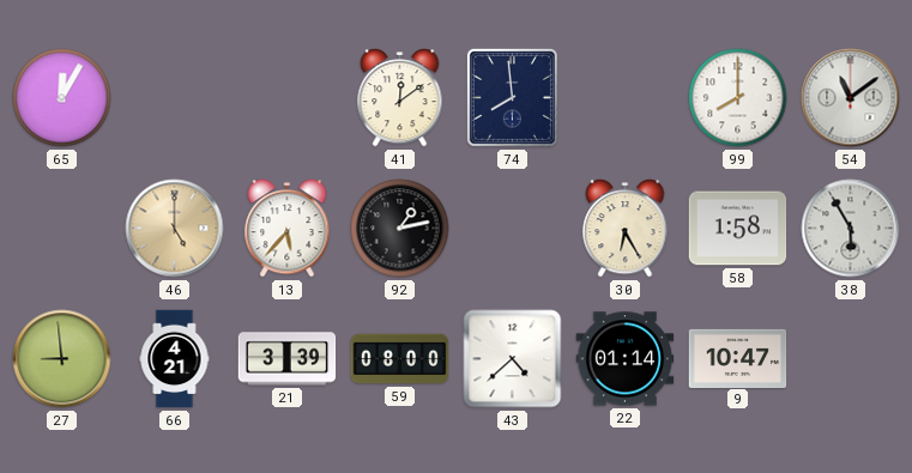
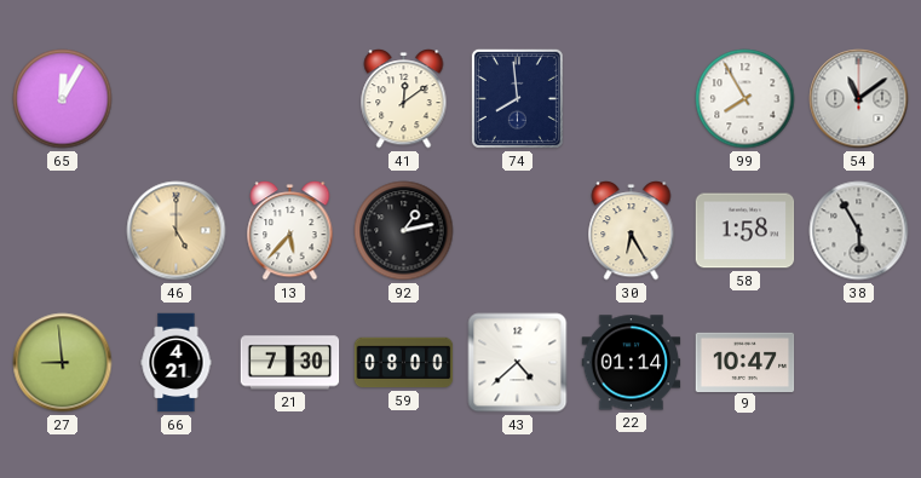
99: 8:00 -> 7:55 (746, 99)
21: 3:39 -> 7:30 (290, 363)
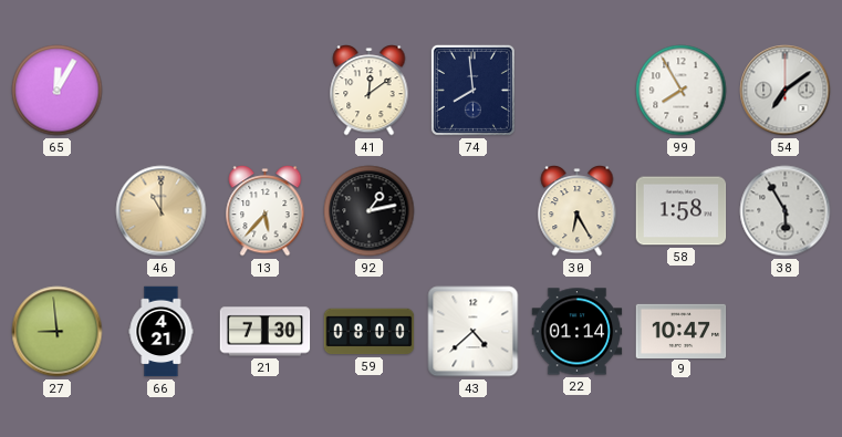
54: 11:09 -> 7:09 (786, 91)
46: 5:00 -> 11:00 (162, 211)
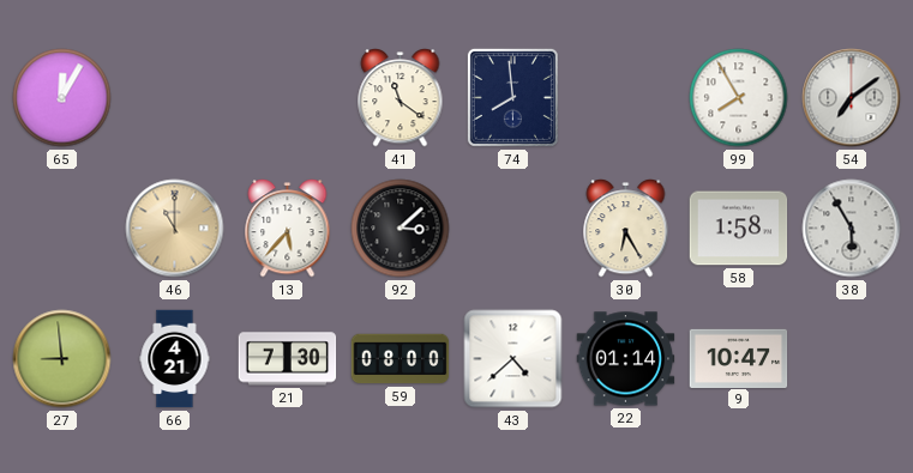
41: 12:09 -> 11:21 (401, 98)
92: 1:13 -> 3:08 (401, 229)
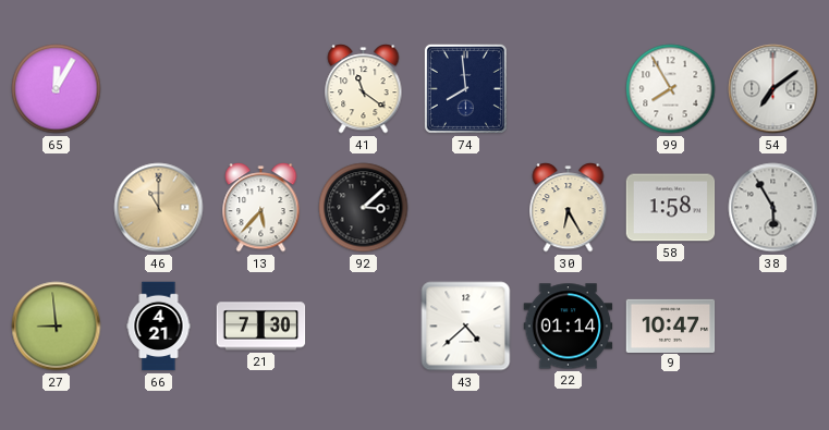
59: 08:00 -> none (401, 359)
